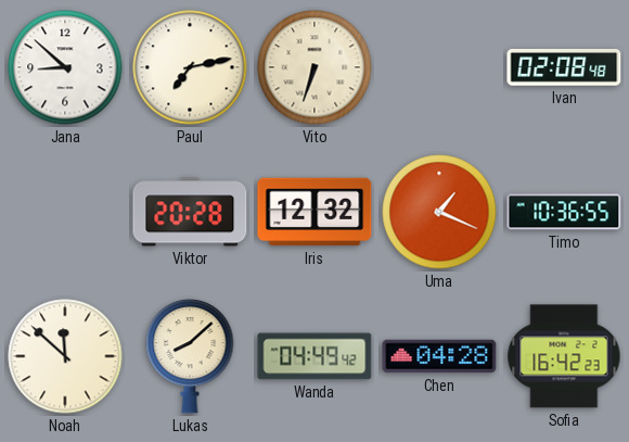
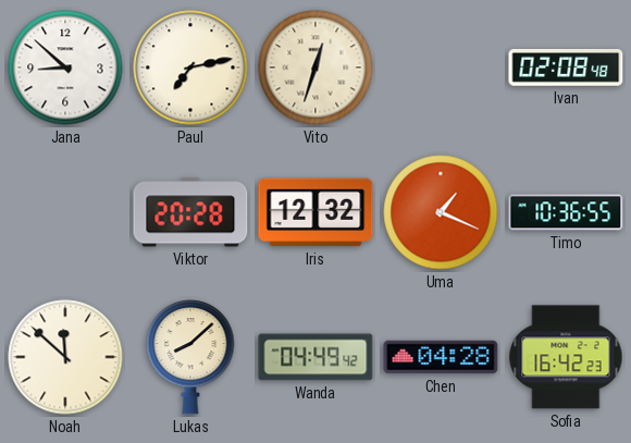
Vito: 6:33 -> 12:33 (315, 67)
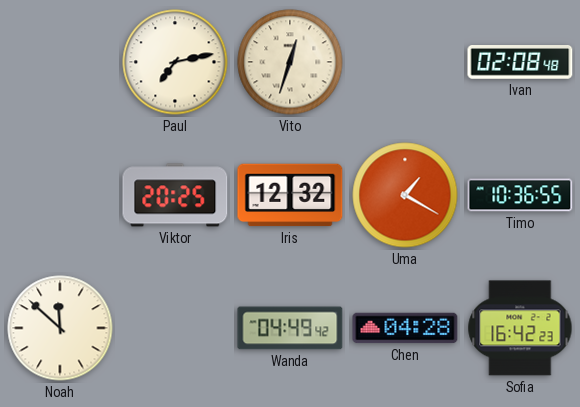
Jana: 8:52 -> none (65, 67)
Viktor: 20:28 -> 20:25 (175, 195)
Uma: 1:19 -> 1:20 (405, 195)
Lukas: 8:08 -> none (190, 357)
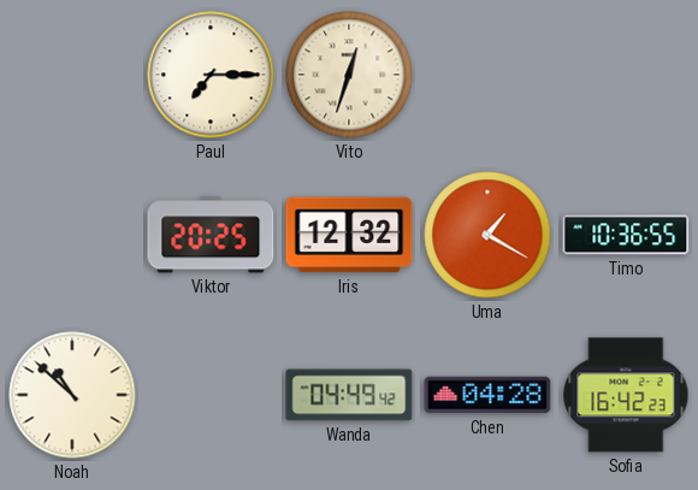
Paul: 7:13 -> 7:15 (211, 75)
Ivan: 02:08 -> none (520, 63)
Noah: 11:52 -> 10:52 (72, 395)
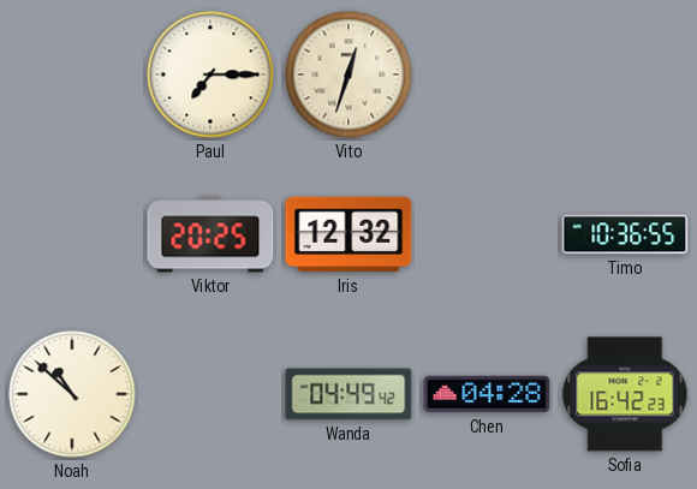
Uma: 1:20 -> none (487, 235)
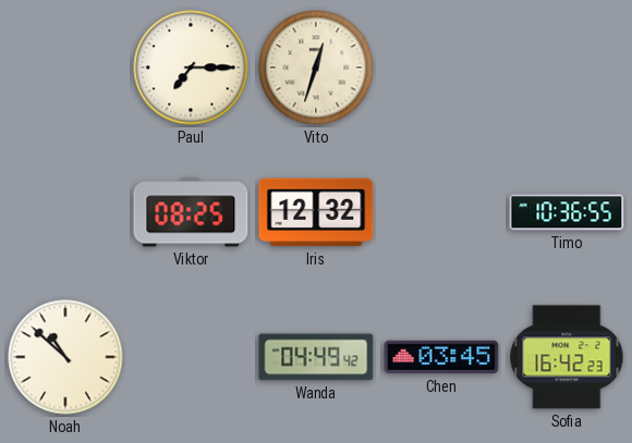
Viktor: 20:25 -> 08:25 (191, 212)
Chen: 04:28 -> 03:45 (441, 357)
